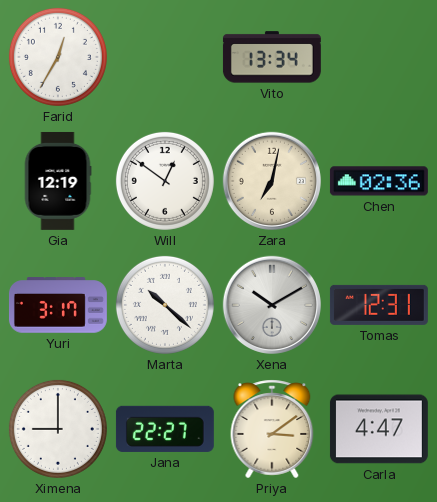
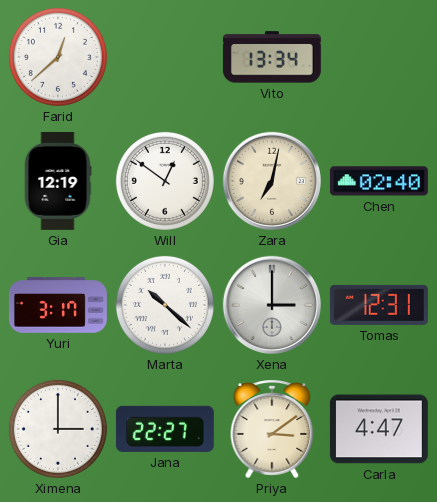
Farid: 12:35 -> 12:38 (58, 57)
Chen: 02:36 -> 02:40 (379, 181)
Xena: 10:10 -> 3:00 (272, 305)
Ximena: 9:00 -> 3:00 (58, 429)
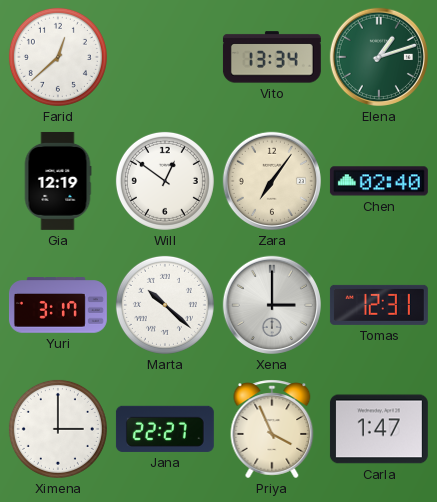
Elena: none -> 1:12 (379, 57)
Zara: 7:02 -> 7:06 (272, 181)
Priya: 3:09 -> 3:56 (272, 429)
Carla: 4:47 -> 1:47 (379, 429)
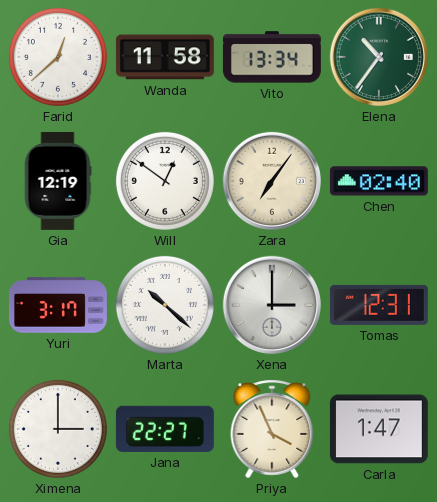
Wanda: none -> 11:58 (165, 57)
Elena: 1:12 -> 10:36 (379, 57)
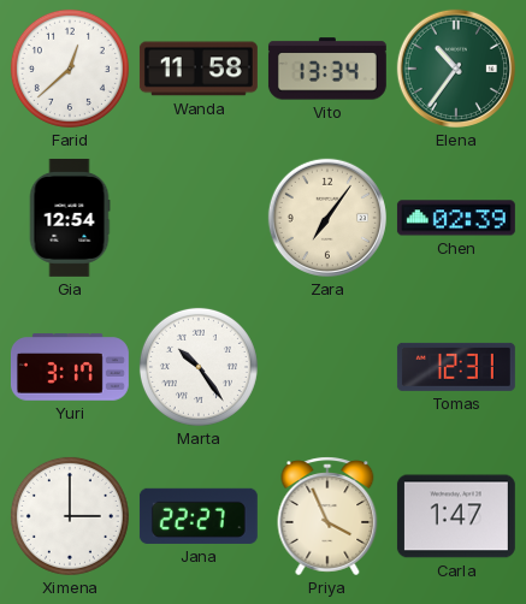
Gia: 12:19 -> 12:54 (70, 218)
Will: 12:51 -> none (165, 181)
Chen: 02:40 -> 02:39 (456, 218)
Marta: 10:22 -> 10:24 (199, 367)
Xena: 3:00 -> none (272, 305)
